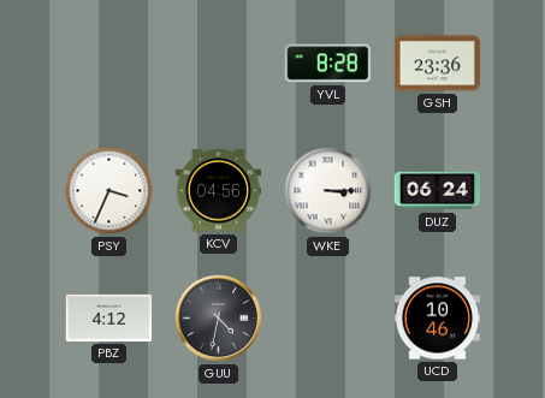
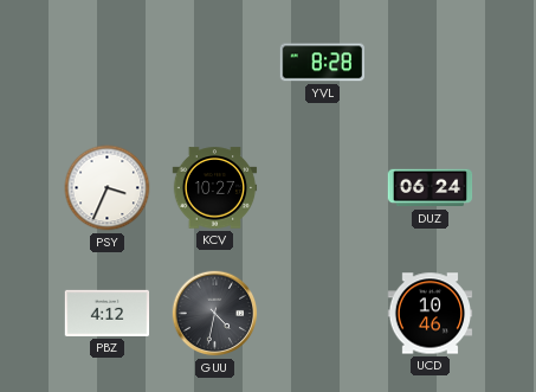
GSH: 23:36 -> none (438, 64)
KCV: 04:56 -> 10:27 (215, 188)
WKE: 3:15 -> none (328, 191)
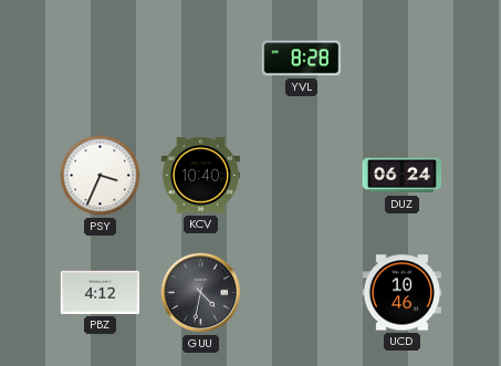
KCV: 10:27 -> 10:40 (201, 176)
